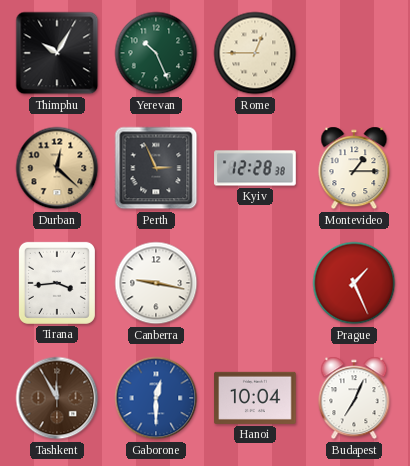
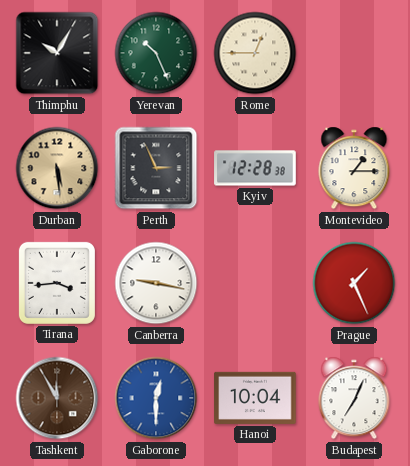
Durban: 12:22 -> 5:29 (57, 168)
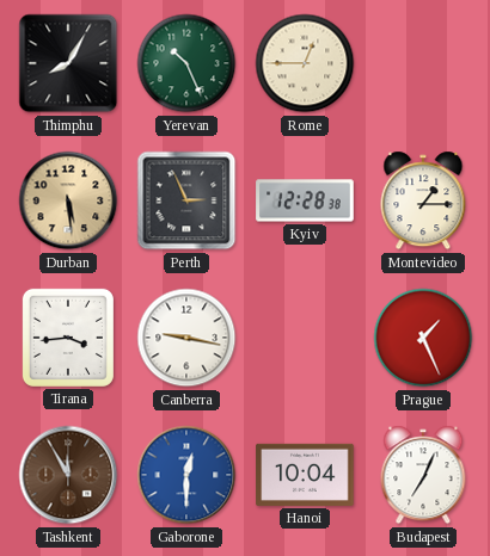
Thimphu: 10:05 -> 8:05 (68, 63)
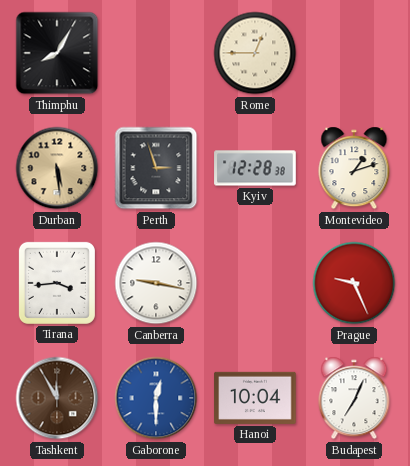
Yerevan: 10:26 -> none (186, 63)
Perth: 2:56 -> 2:57 (156, 168)
Montevideo: 1:15 -> 1:12 (354, 168)
Prague: 1:26 -> 9:26 (354, 283)
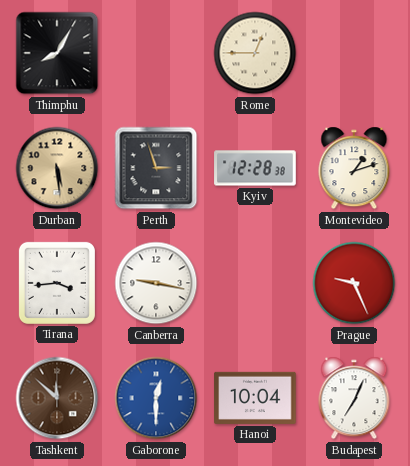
Tashkent: 11:55 -> 11:52 (57, 398)
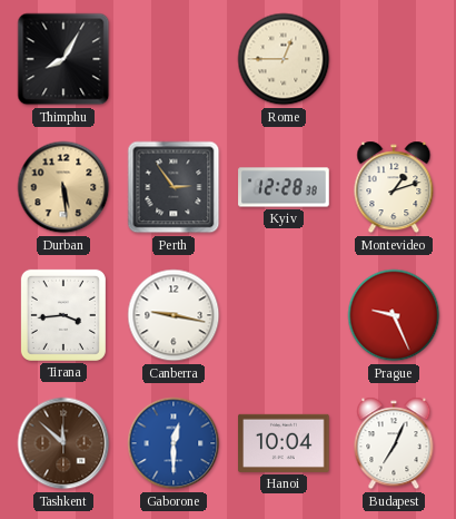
Perth: 2:57 -> 2:54 (174, 187)
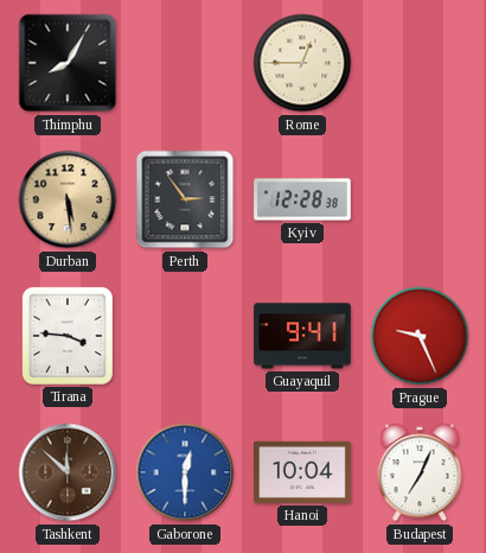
Montevideo: 1:12 -> none (394, 187)
Tirana: 3:44 -> 3:46 (68, 336)
Canberra: 9:17 -> none (174, 315)
Guayaquil: none -> 9:41 (302, 336)
